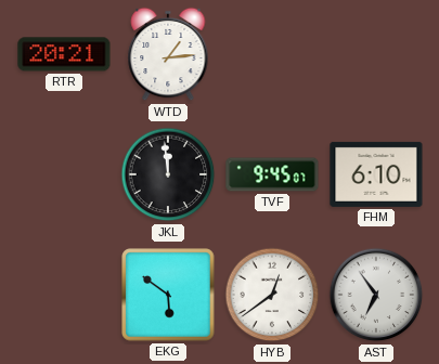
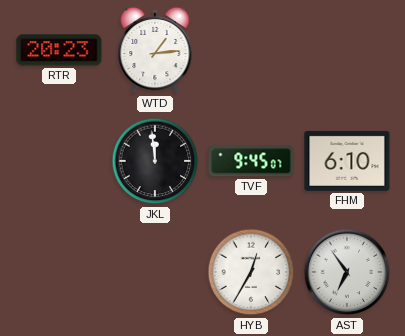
RTR: 20:21 -> 20:23 (59, 50)
EKG: 5:51 -> none (168, 295)
HYB: 12:39 -> 12:35 (251, 272)
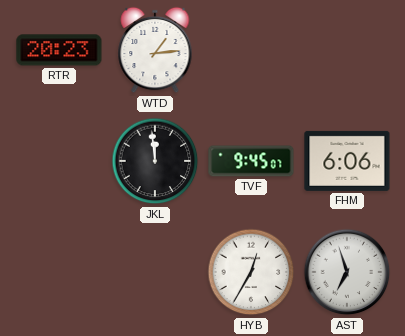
FHM: 6:10 -> 6:06 (347, 161)
AST: 6:54 -> 6:57 (347, 272)
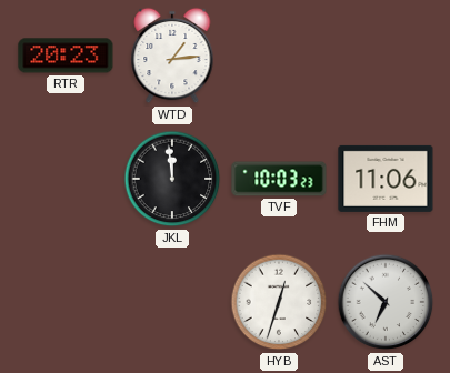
TVF: 9:45 -> 10:03 (279, 179)
FHM: 6:06 -> 11:06 (386, 179)
HYB: 12:35 -> 12:33 (279, 302)
AST: 6:57 -> 6:52 (386, 302)
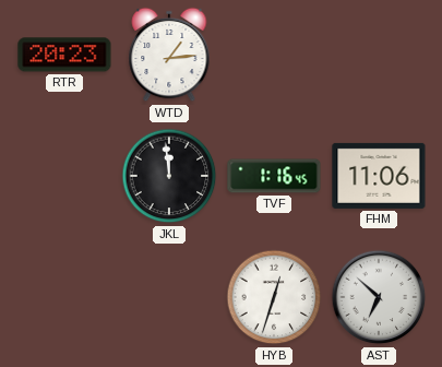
TVF: 10:03 -> 1:16 (274, 176)
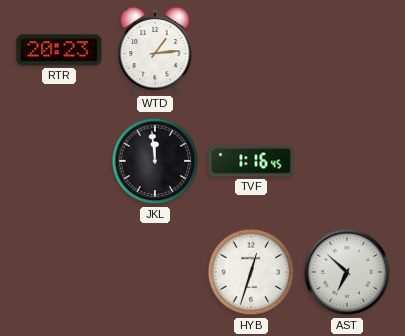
FHM: 11:06 -> none (379, 176)
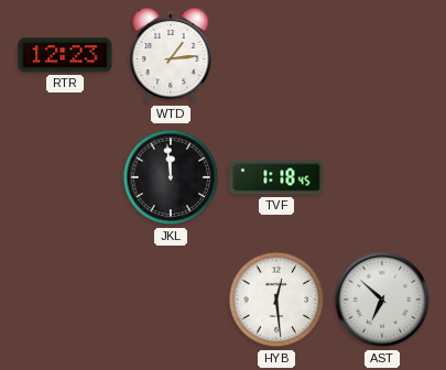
RTR: 20:23 -> 12:23 (65, 55)
TVF: 1:16 -> 1:18 (276, 177)
HYB: 12:33 -> 12:29 (276, 300)
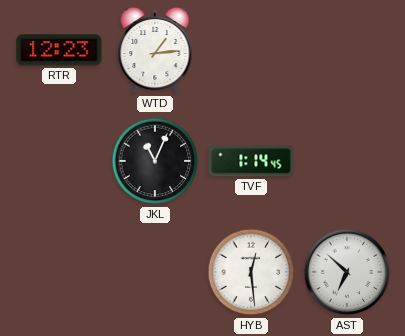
JKL: 11:59 -> 11:04 (155, 161)
TVF: 1:18 -> 1:14 (251, 161)
